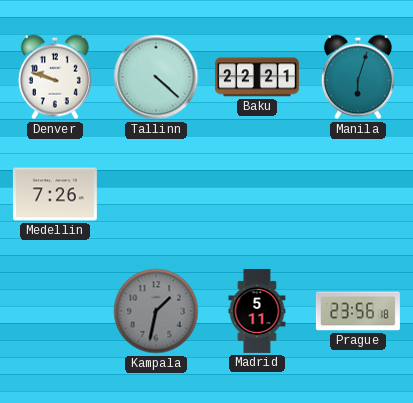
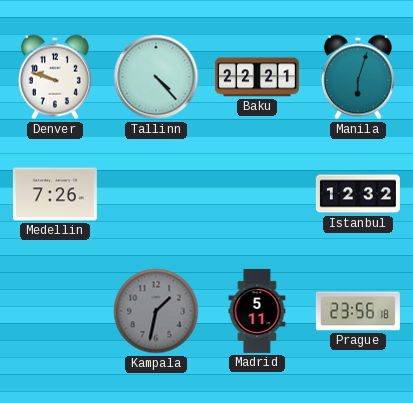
Tallinn: 4:22 -> 4:23 (156, 77)
Istanbul: none -> 12:32 (358, 194)
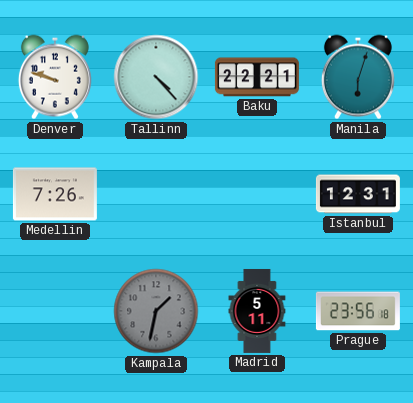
Istanbul: 12:32 -> 12:31 (358, 194)
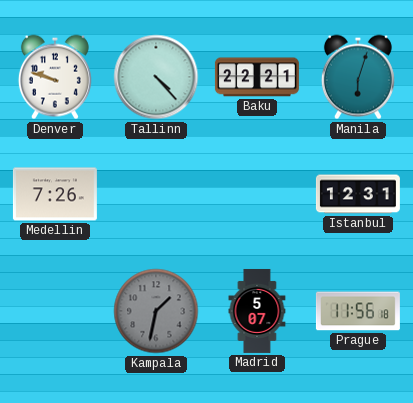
Madrid: 5:11 -> 5:07 (257, 311)
Prague: 23:56 -> 11:56 (358, 311)
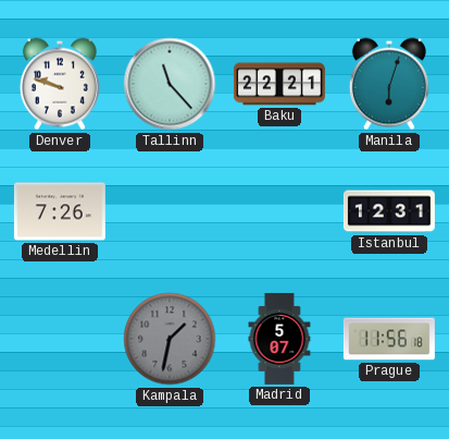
Tallinn: 4:23 -> 11:23 (170, 84)
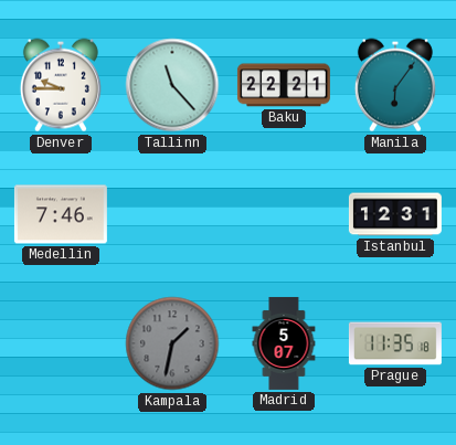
Denver: 9:48 -> 9:45 (61, 85)
Manila: 6:03 -> 6:06 (395, 85)
Medellin: 7:26 -> 7:46 (61, 214)
Prague: 11:56 -> 11:35 (395, 343)
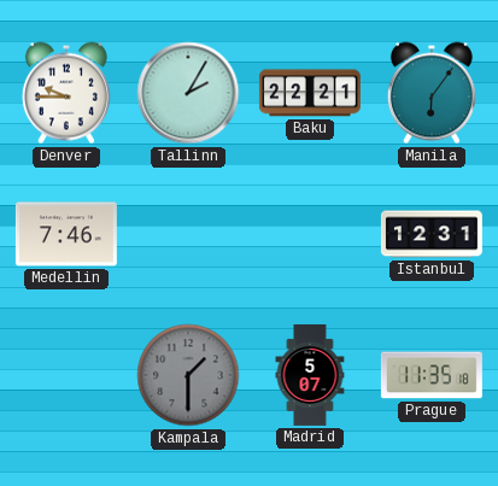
Tallinn: 11:23 -> 2:05 (188, 93)
Kampala: 1:32 -> 1:30 (188, 375)
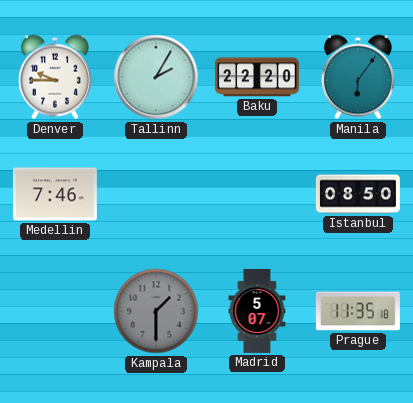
Baku: 22:21 -> 22:20 (257, 77)
Istanbul: 12:31 -> 08:50 (358, 194)
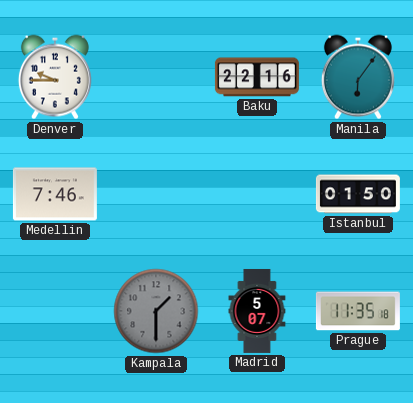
Tallinn: 2:05 -> none (156, 77)
Baku: 22:20 -> 22:16 (257, 77)
Istanbul: 08:50 -> 01:50 (358, 194)
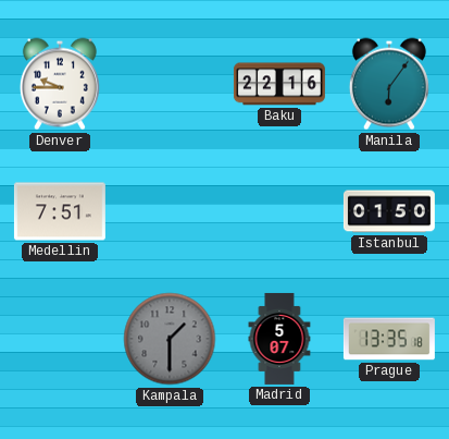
Medellin: 7:46 -> 7:51 (60, 211)
Prague: 11:35 -> 13:35 (389, 339)
